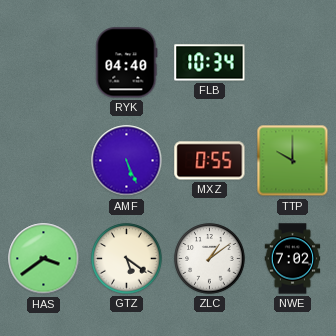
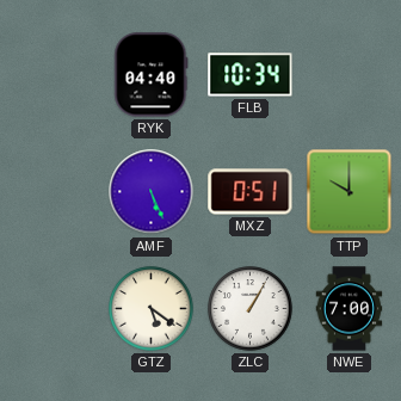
MXZ: 0:55 -> 0:51 (251, 192)
HAS: 3:39 -> none (44, 259)
ZLC: 1:09 -> 1:05 (251, 309)
NWE: 7:02 -> 7:00 (350, 309)
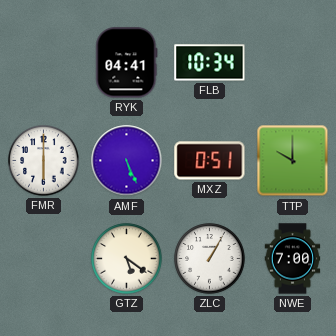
RYK: 04:40 -> 04:41 (127, 63)
FMR: none -> 6:00 (44, 161)
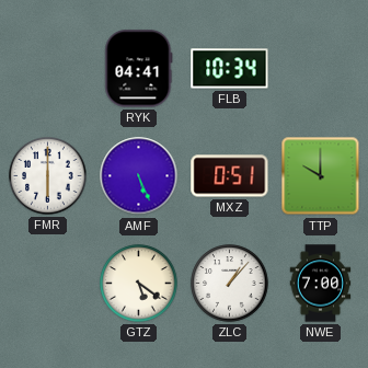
ZLC: 1:05 -> 1:07 (230, 284)
